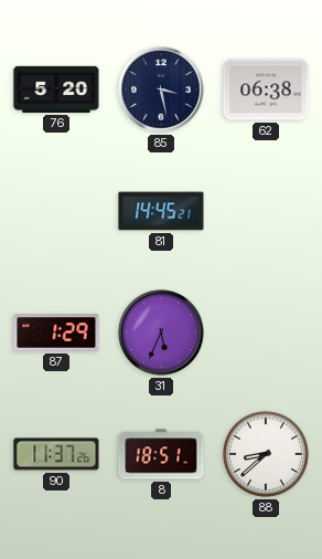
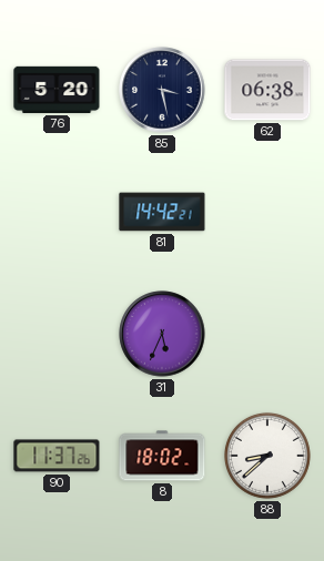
81: 14:45 -> 14:42 (162, 212)
87: 1:29 -> none (56, 333)
8: 18:51 -> 18:02 (162, 456)
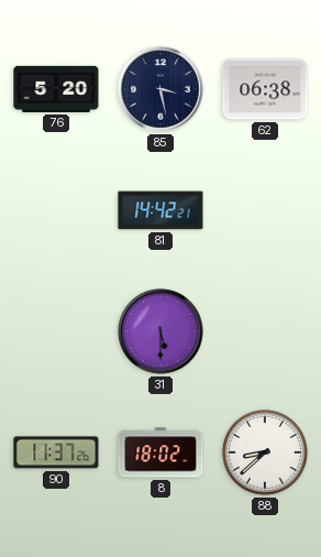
31: 5:34 -> 5:30 (160, 331)
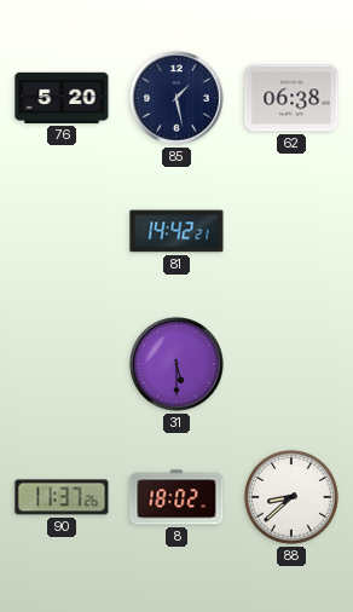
85: 3:28 -> 1:28 (176, 98)
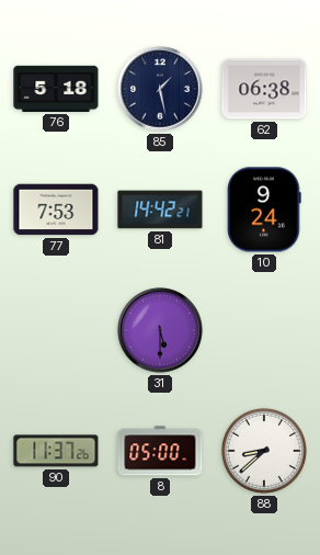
76: 5:20 -> 5:18 (56, 89)
77: none -> 7:53 (56, 209)
10: none -> 9:24 (264, 209)
8: 18:02 -> 05:00 (160, 451)
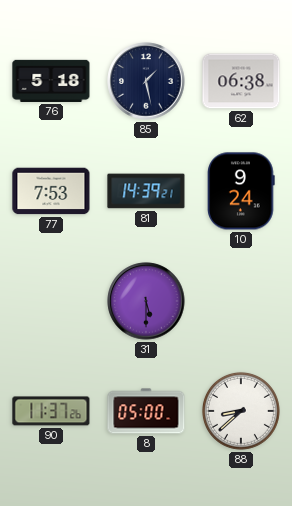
81: 14:42 -> 14:39 (146, 191)
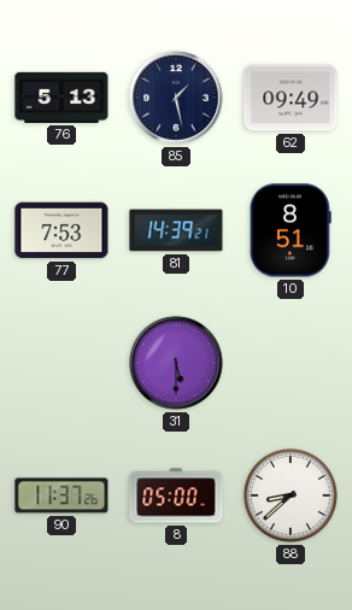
76: 5:18 -> 5:13 (61, 98)
62: 06:38 -> 09:49 (291, 98)
10: 9:24 -> 8:51 (291, 230)
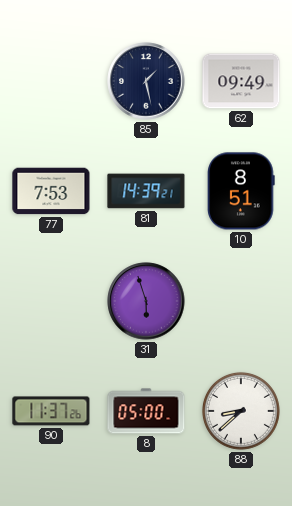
76: 5:13 -> none (61, 98)
31: 5:30 -> 5:57 (146, 301)
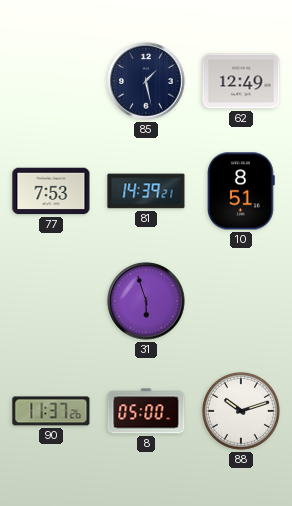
62: 09:49 -> 12:49 (241, 81)
88: 8:38 -> 10:12 (241, 411)
